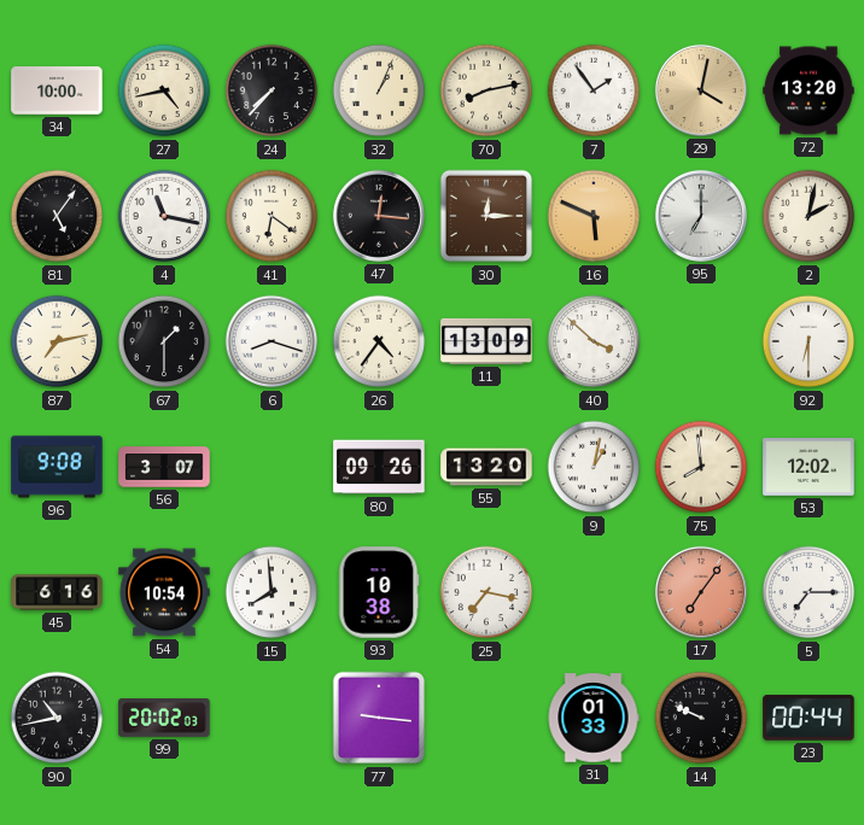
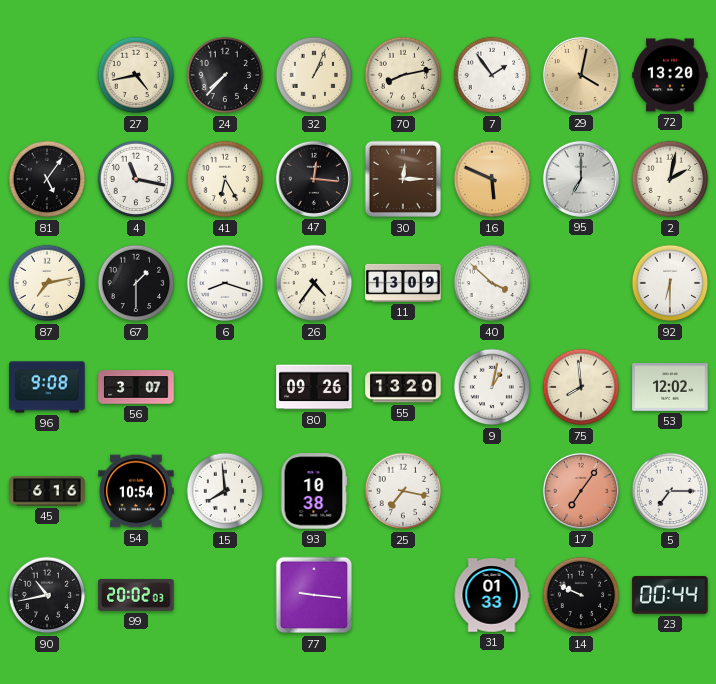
34: 10:00 -> none (57, 90)
41: 6:21 -> 6:25 (225, 179)
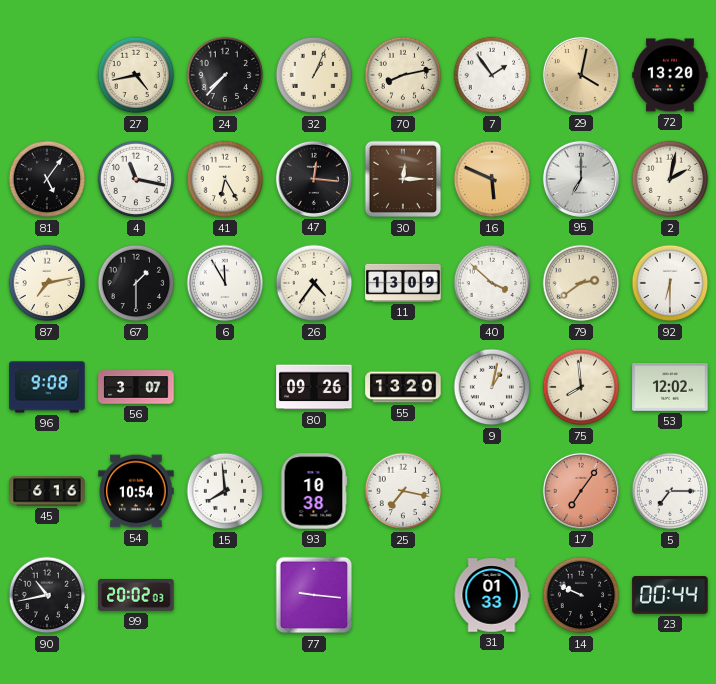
6: 8:18 -> 11:55 (225, 283)
79: none -> 2:39 (581, 283)
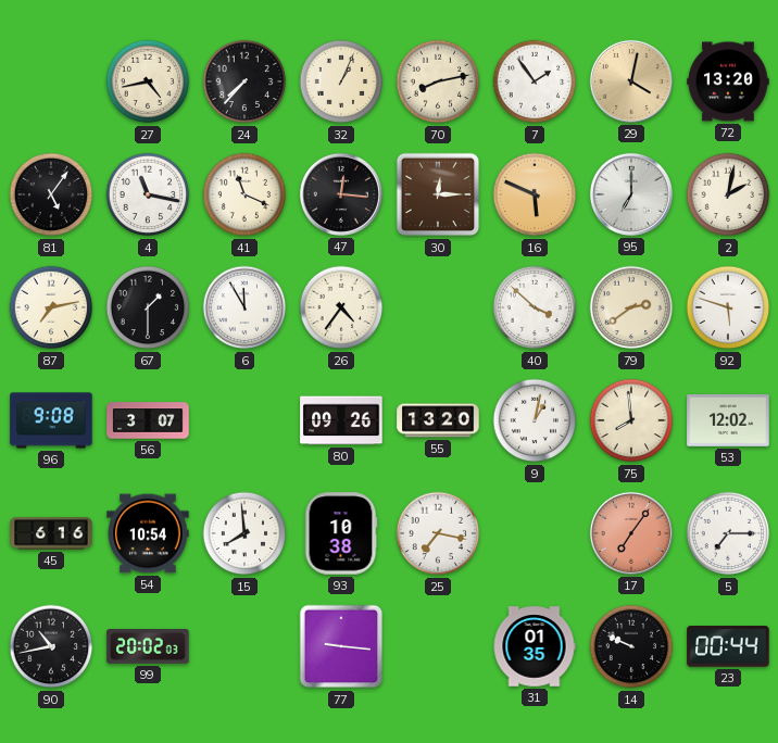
41: 6:25 -> 11:19 (244, 194)
11: 13:09 -> none (403, 283)
92: 6:30 -> 5:48 (728, 307)
31: 01:33 -> 01:35 (535, 646)
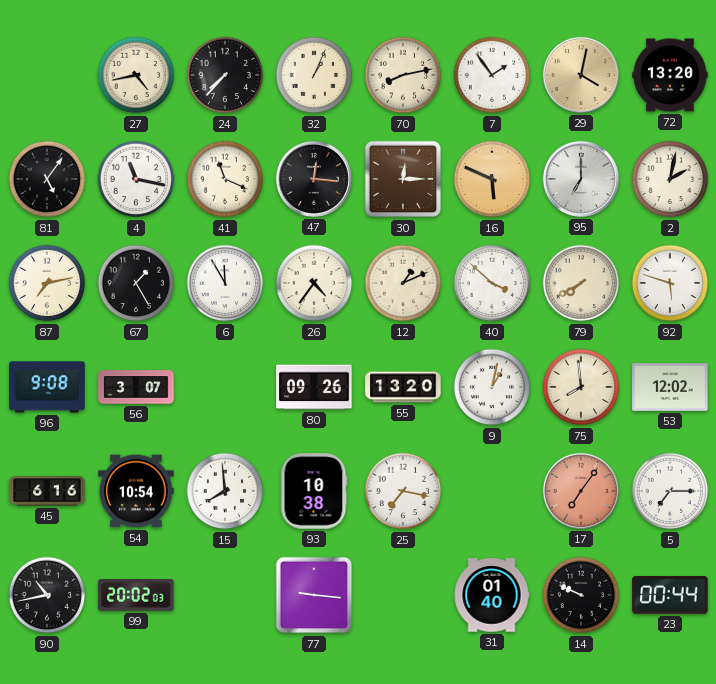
67: 1:30 -> 1:25 (136, 283)
12: none -> 1:11 (403, 283)
79: 2:39 -> 7:40 (581, 283)
31: 01:35 -> 01:40 (492, 595)
